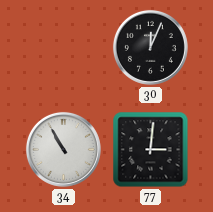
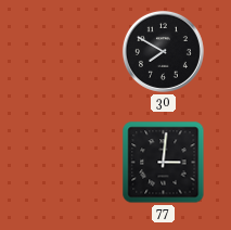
30: 12:04 -> 7:50 (163, 51)
34: 10:55 -> none (63, 149)
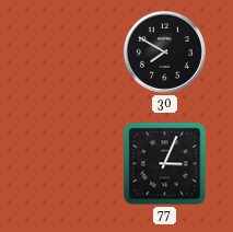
77: 3:01 -> 3:04 (165, 164)
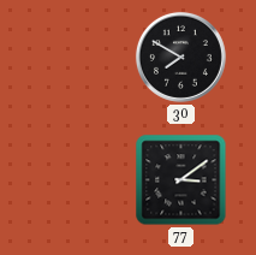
77: 3:04 -> 3:09 (181, 180)
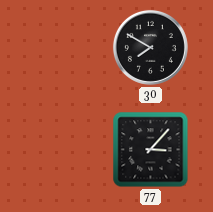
77: 3:09 -> 3:07 (151, 150)
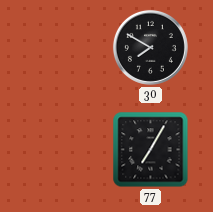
77: 3:07 -> 7:05 (151, 150)
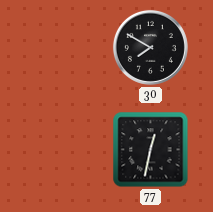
77: 7:05 -> 12:32 (151, 150)
